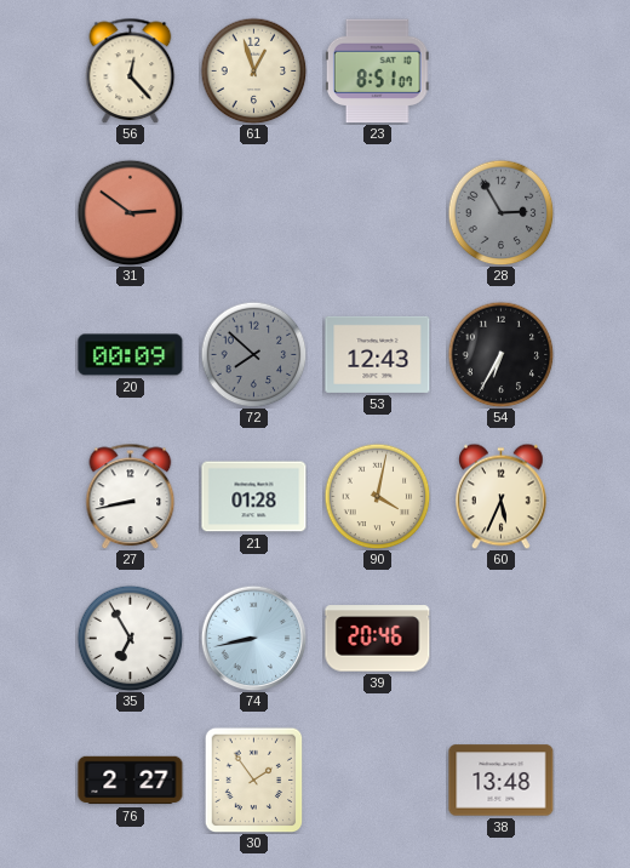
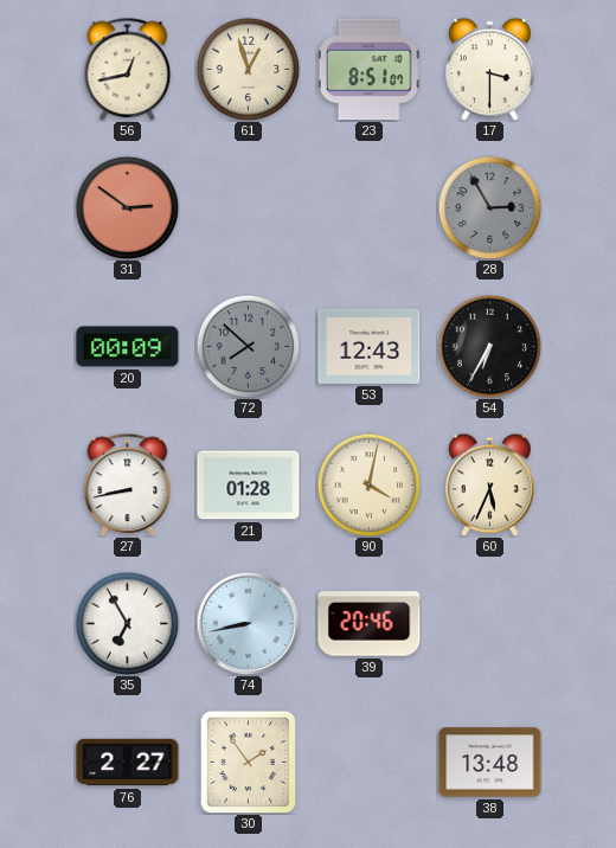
56: 12:23 -> 12:43 (128, 69)
17: none -> 3:30 (490, 69)
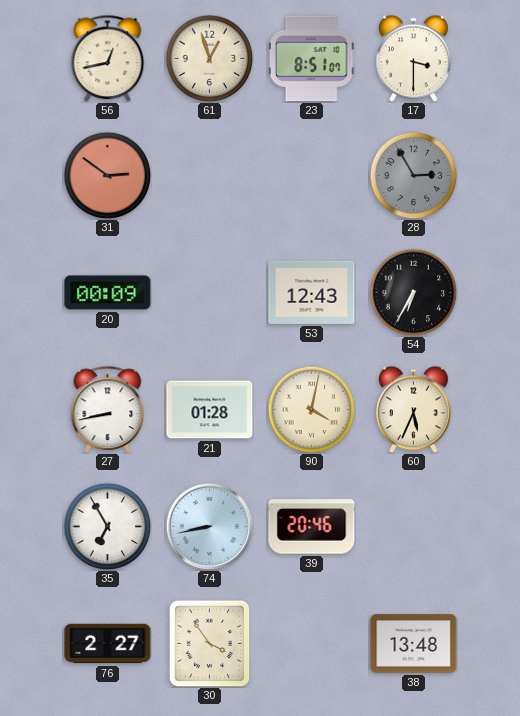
72: 7:52 -> none (248, 346)
30: 1:54 -> 3:54 (210, 643)
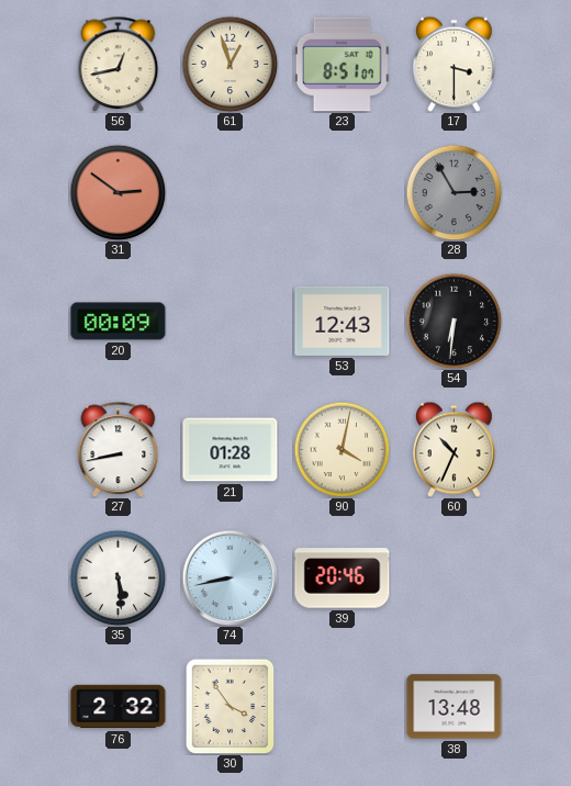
54: 6:35 -> 6:31 (454, 321)
60: 5:34 -> 10:34 (455, 449)
35: 6:55 -> 5:29 (117, 577)
76: 2:27 -> 2:32 (119, 707)
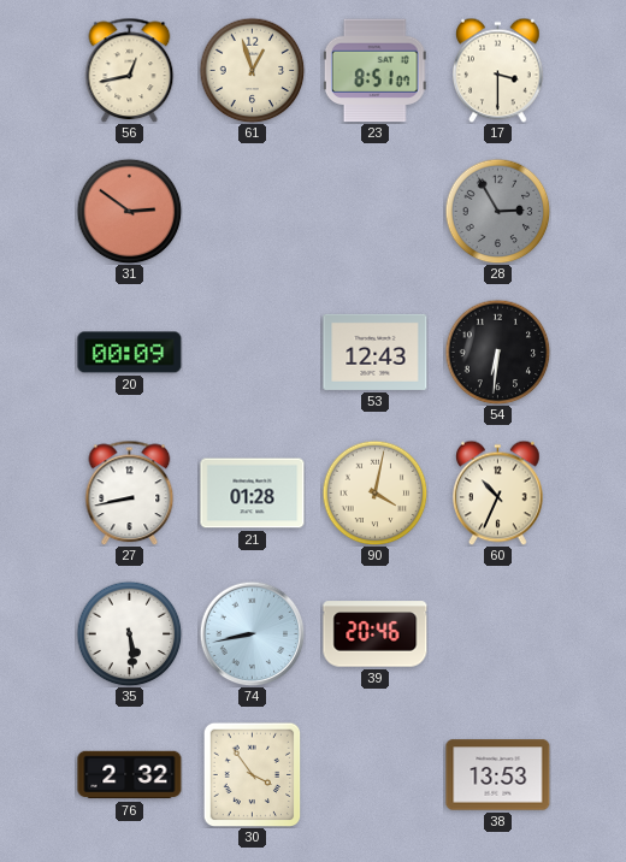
38: 13:48 -> 13:53 (498, 775)
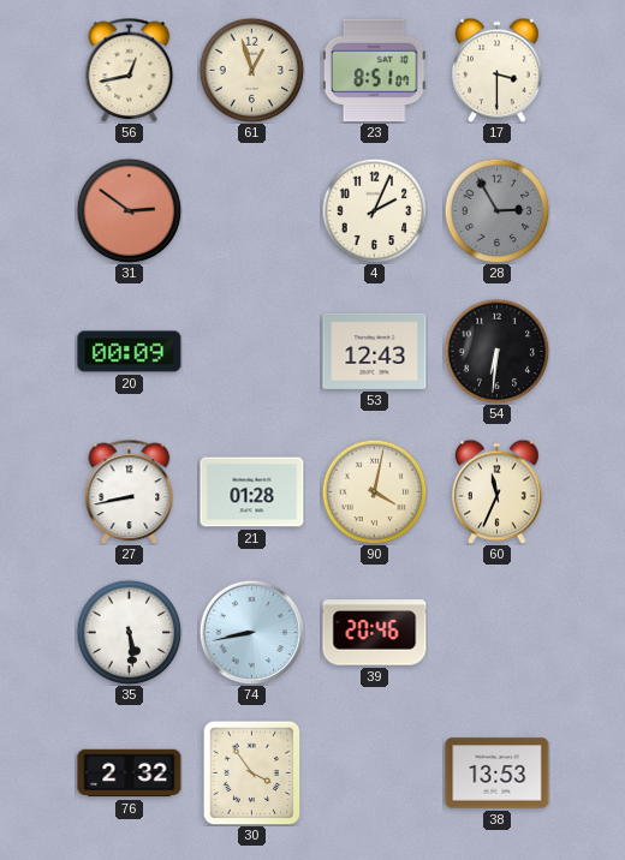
4: none -> 2:04 (374, 210)
60: 10:34 -> 11:34 (498, 491)
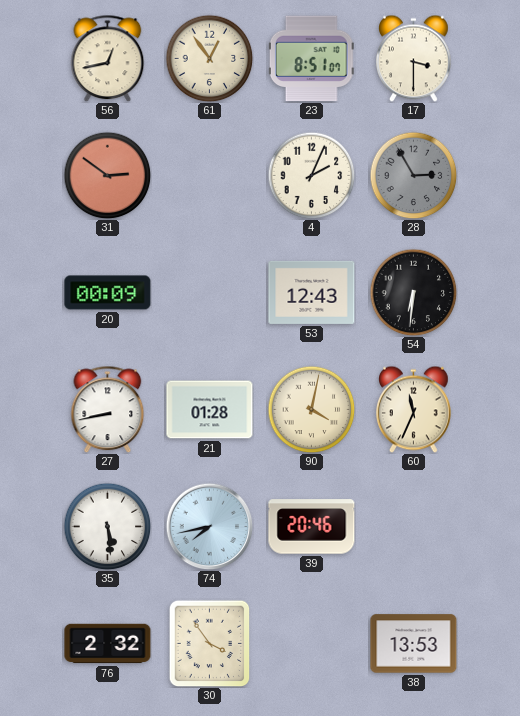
61: 12:57 -> 12:54 (209, 58)
74: 8:43 -> 7:43 (209, 526)
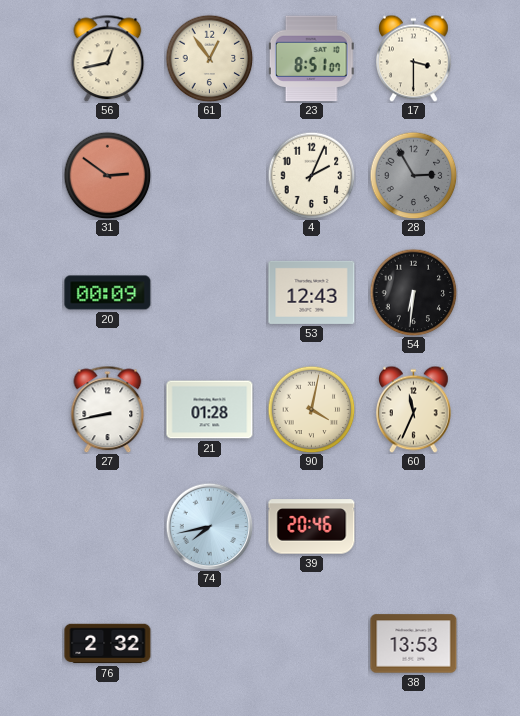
35: 5:29 -> none (107, 526)
30: 3:54 -> none (210, 643)
